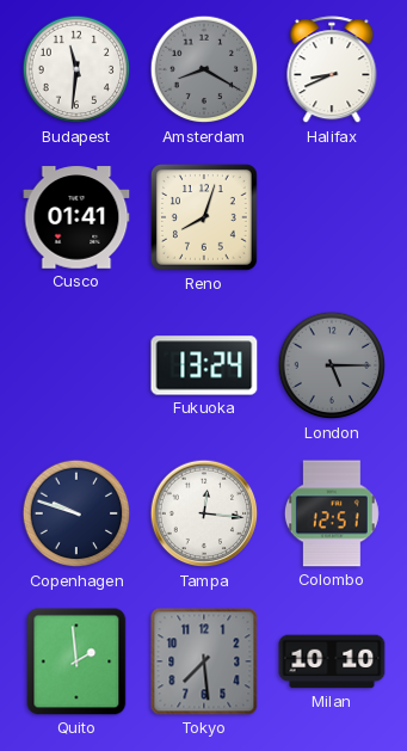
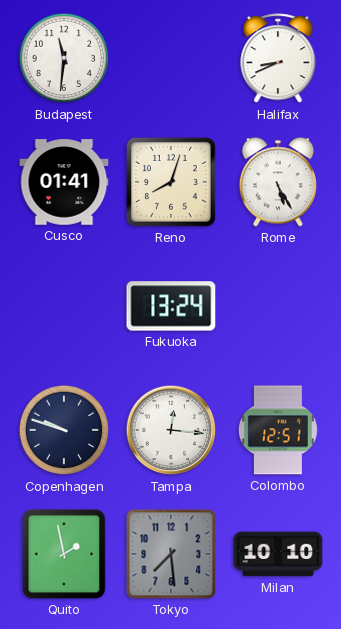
Amsterdam: 8:20 -> none (204, 69)
Rome: none -> 5:25 (278, 182)
London: 5:15 -> none (332, 365)
Quito: 1:59 -> 1:58 (64, 554)
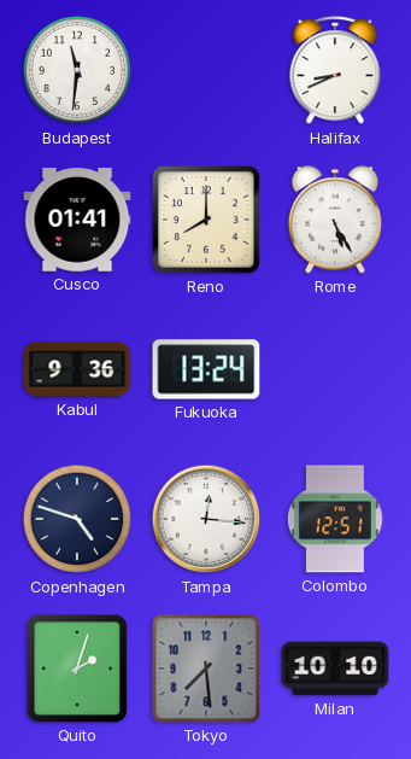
Reno: 8:03 -> 8:00 (206, 220)
Kabul: none -> 9:36 (77, 369)
Copenhagen: 9:48 -> 4:48 (77, 519)
Quito: 1:58 -> 2:03 (77, 668)
